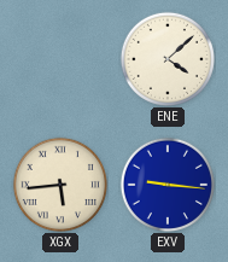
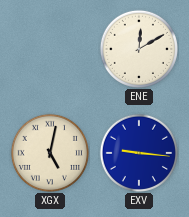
ENE: 4:08 -> 12:10 (139, 49)
XGX: 5:44 -> 5:02 (50, 153)
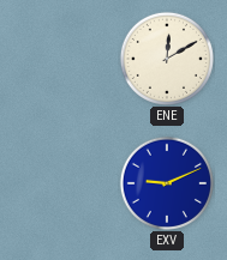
XGX: 5:02 -> none (50, 153)
EXV: 9:16 -> 9:11 (167, 183)
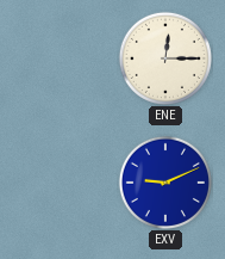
ENE: 12:10 -> 12:15 (165, 58)
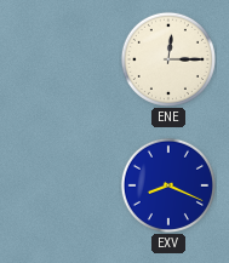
EXV: 9:11 -> 8:19 (168, 185)
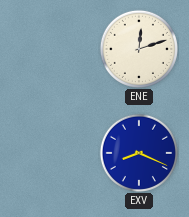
ENE: 12:15 -> 12:12 (139, 49)
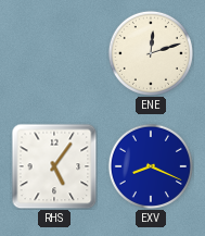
RHS: none -> 5:06 (54, 166)
